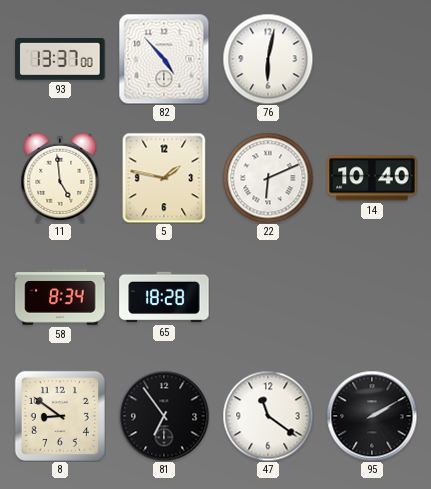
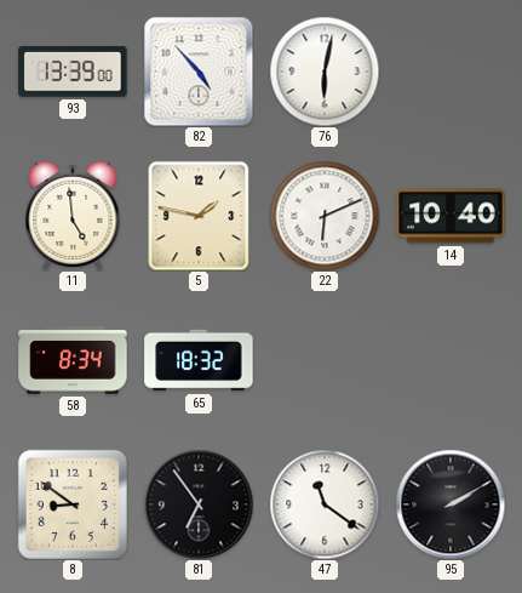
93: 13:37 -> 13:39 (73, 73)
65: 18:28 -> 18:32 (199, 360)
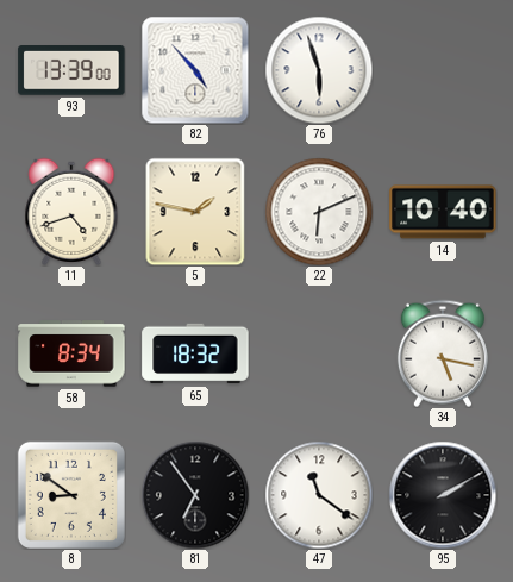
76: 6:02 -> 5:57 (319, 70)
11: 4:59 -> 4:42 (71, 212)
34: none -> 5:17 (443, 353)
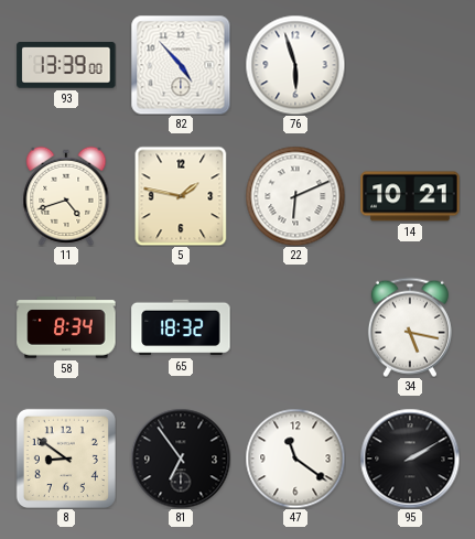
14: 10:40 -> 10:21 (410, 196)
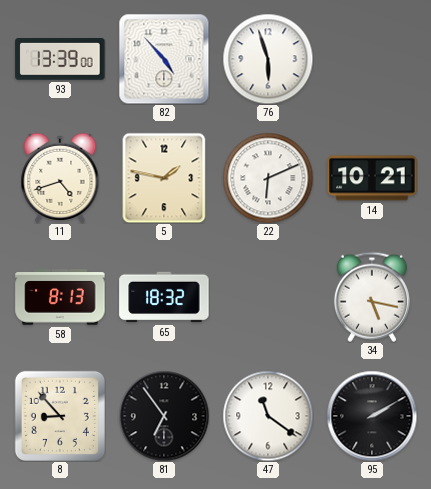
58: 8:34 -> 8:13 (60, 297)
8: 8:51 -> 8:53 (60, 416)
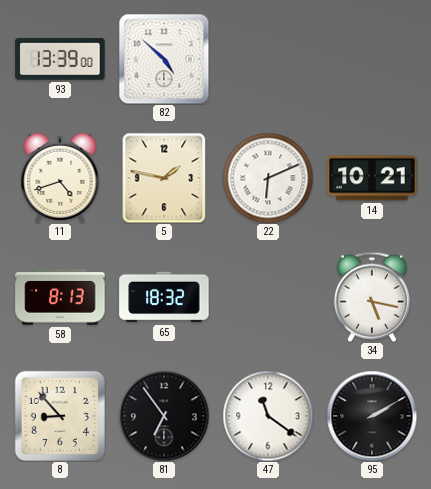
82: 4:53 -> 4:52 (164, 59)
76: 5:57 -> none (268, 59)
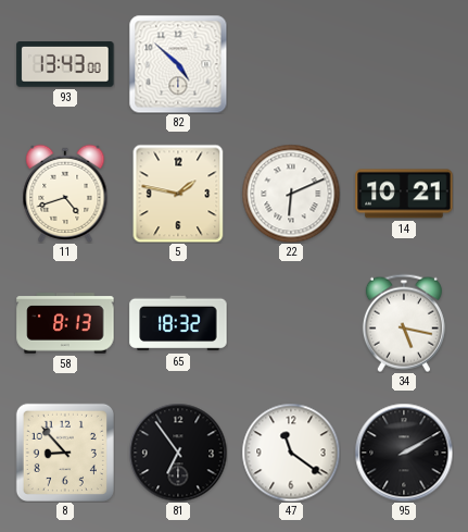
93: 13:39 -> 13:43 (65, 65)
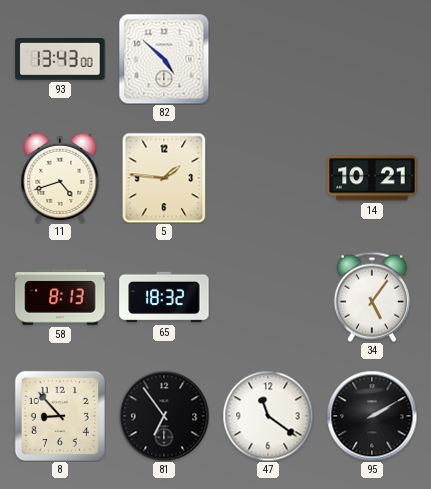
5: 1:47 -> 1:46 (164, 178)
22: 6:11 -> none (291, 194)
34: 5:17 -> 5:06 (372, 297)
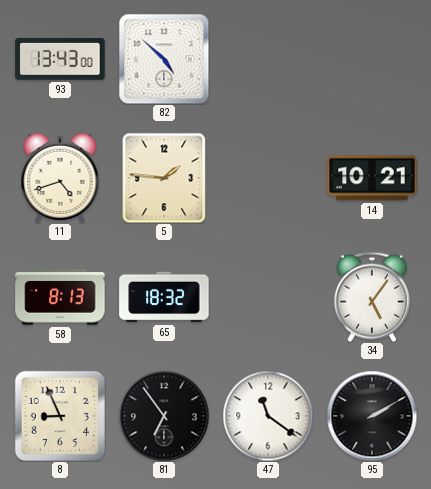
8: 8:53 -> 8:56 (60, 416)
